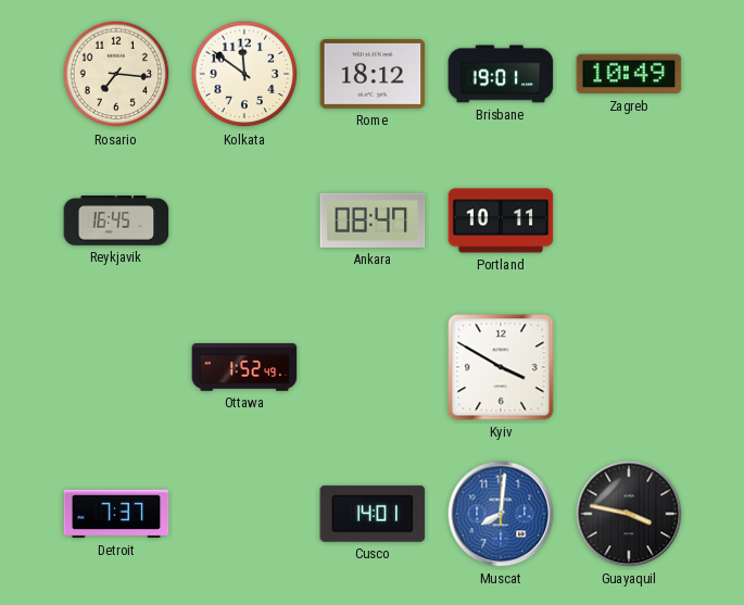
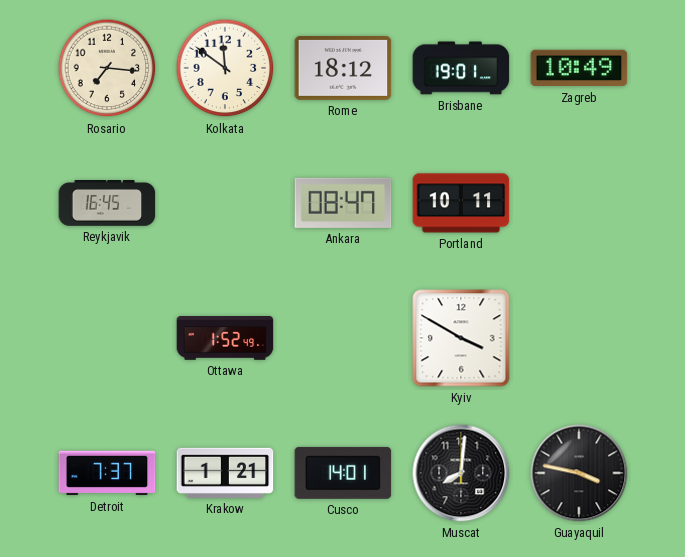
Krakow: none -> 1:21 (225, 473)
Muscat dial: blue -> black (461, 473)
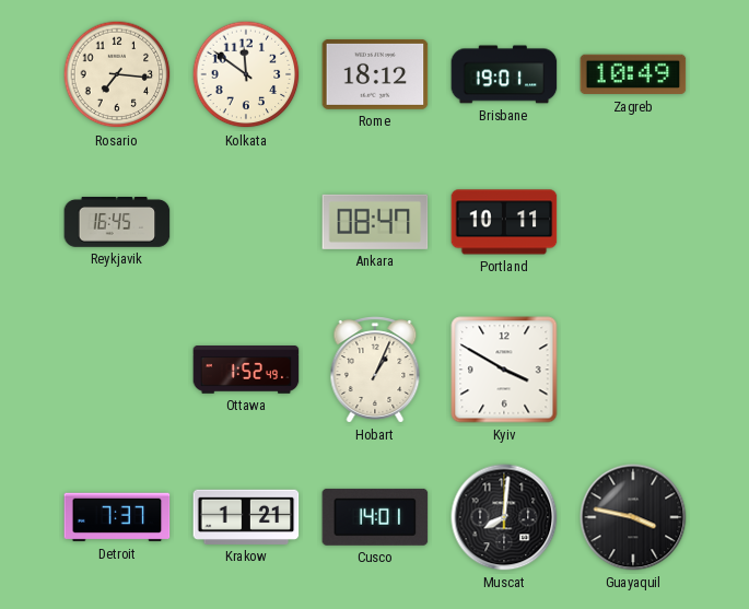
Hobart: none -> 1:04 (375, 370)
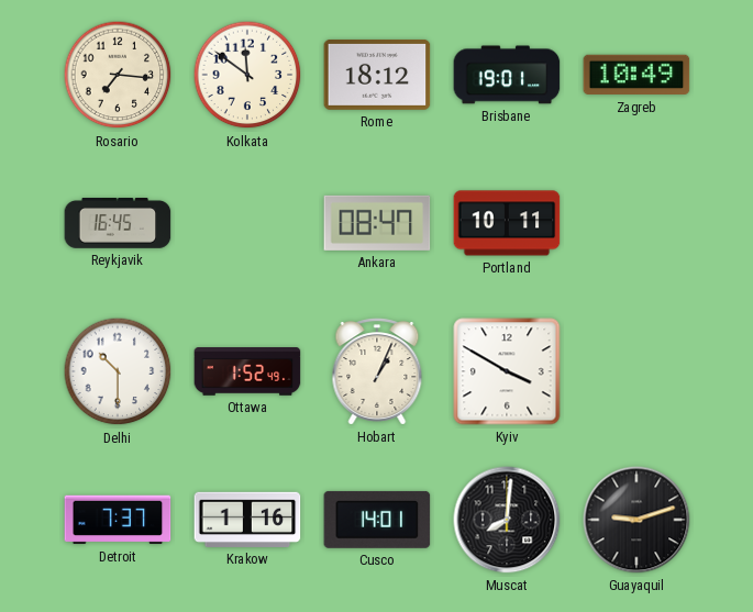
Delhi: none -> 10:30 (118, 371)
Krakow: 1:21 -> 1:16 (247, 520)
Guayaquil: 3:47 -> 9:12 (636, 520)
